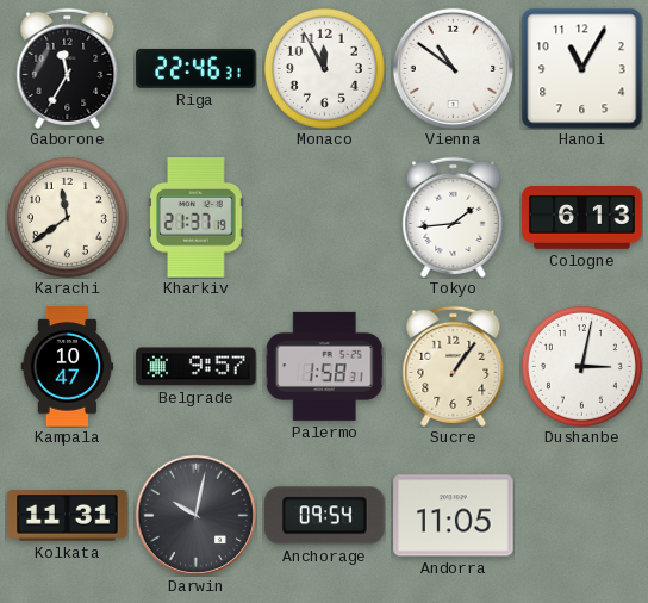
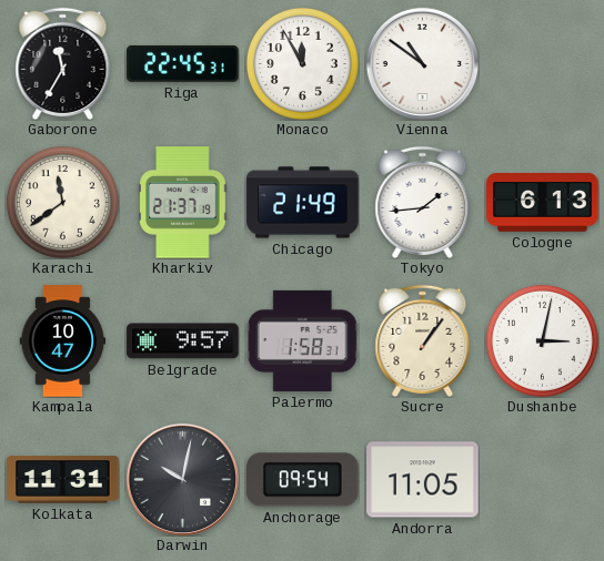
Riga: 22:46 -> 22:45 (183, 63)
Hanoi: 11:05 -> none (581, 68)
Chicago: none -> 21:49 (303, 203)
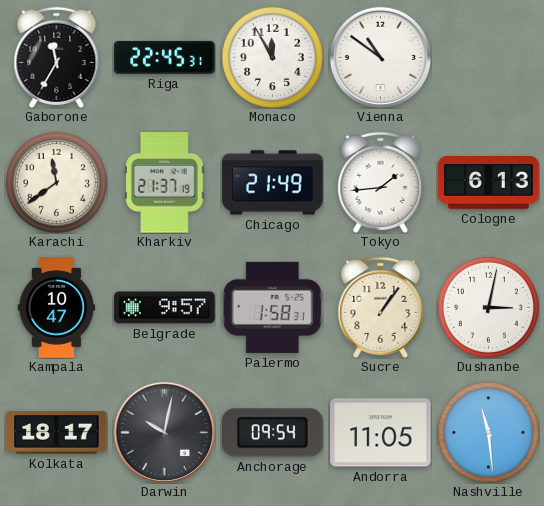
Kolkata: 11:31 -> 18:17 (57, 433)
Nashville: none -> 11:29 (488, 432)
